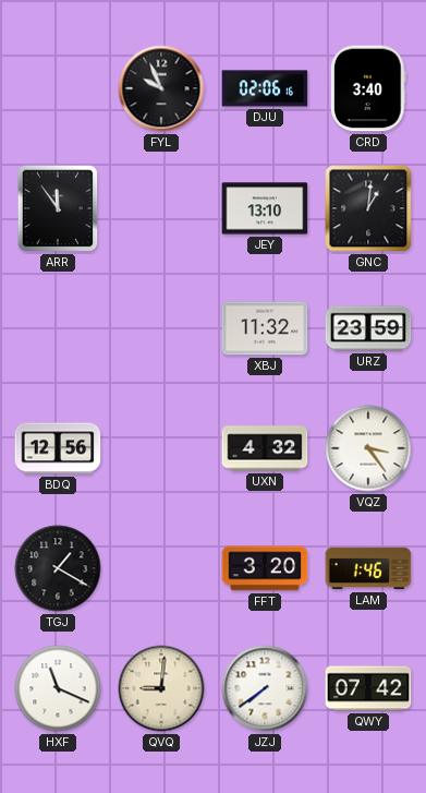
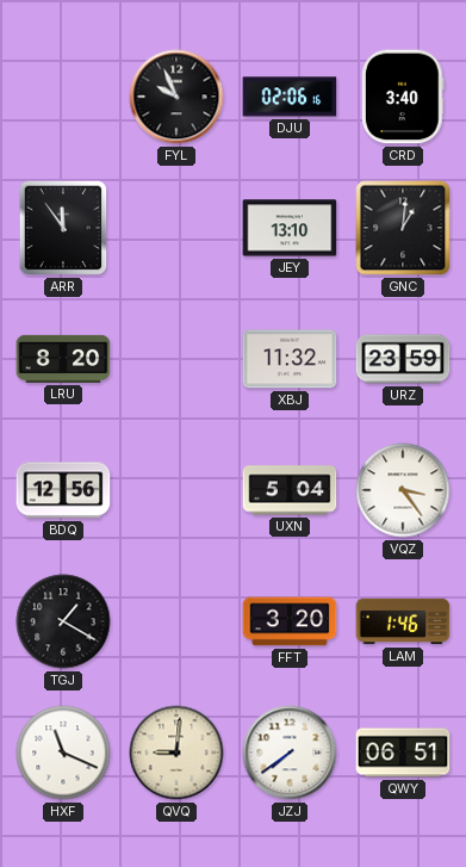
LRU: none -> 8:20 (63, 359)
UXN: 4:32 -> 5:04 (290, 490)
QWY: 07:42 -> 06:51 (403, 753)
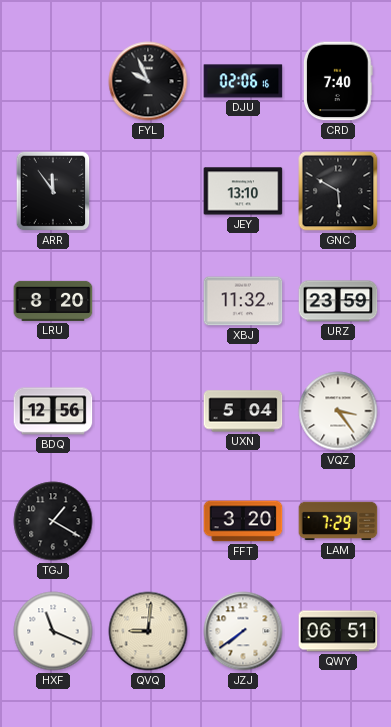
CRD: 3:40 -> 7:40 (339, 81)
GNC: 1:01 -> 5:50 (338, 191)
LAM: 1:46 -> 7:29 (338, 521)
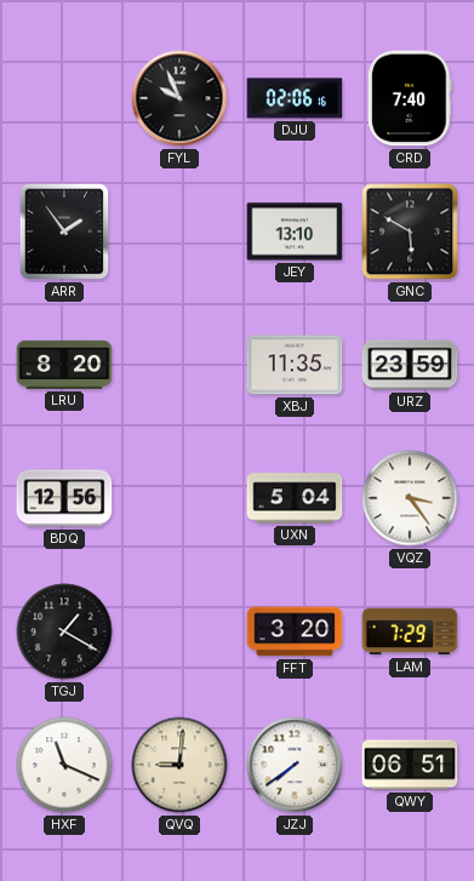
ARR: 11:54 -> 1:54 (64, 231)
XBJ: 11:32 -> 11:35 (295, 365)
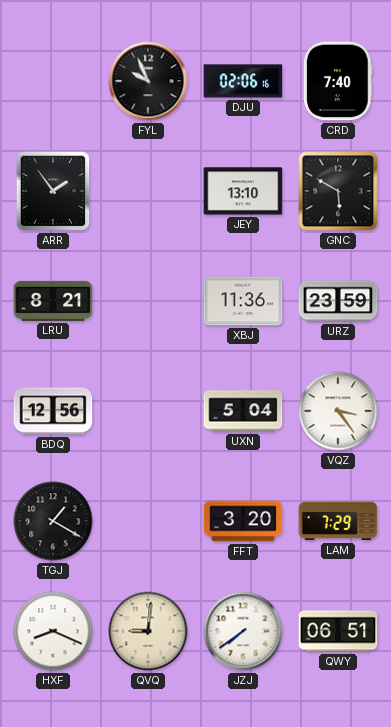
LRU: 8:20 -> 8:21 (53, 301)
XBJ: 11:35 -> 11:36 (243, 301)
HXF: 11:19 -> 8:19 (53, 631)
